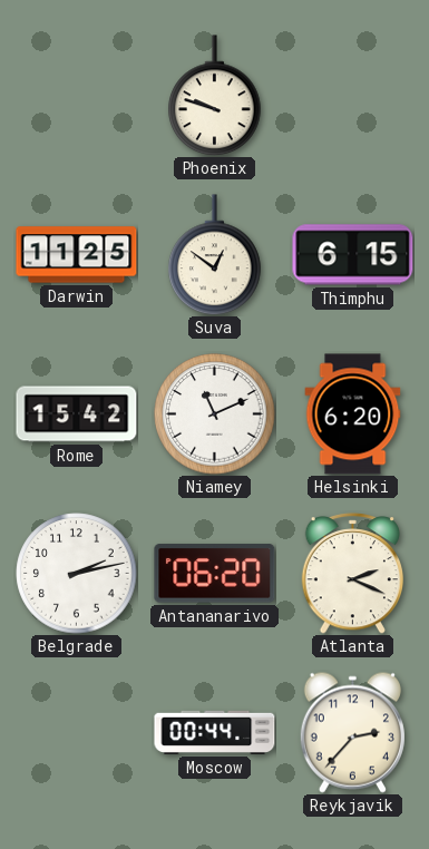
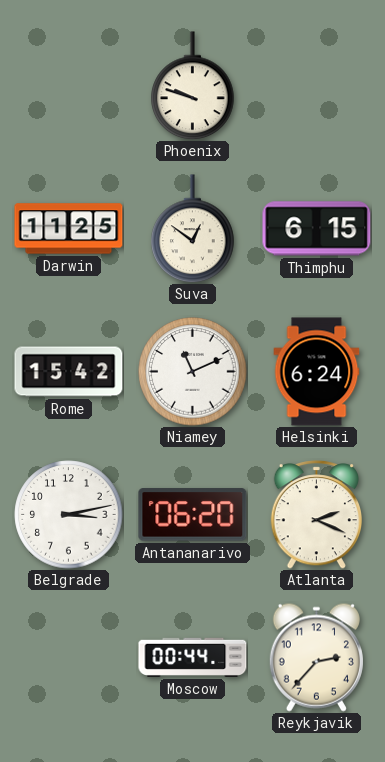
Helsinki: 6:20 -> 6:24 (317, 372)
Belgrade: 2:13 -> 3:13 (69, 515)
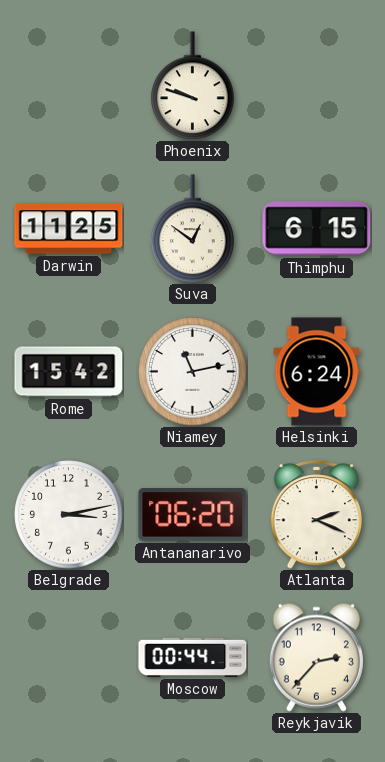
Niamey: 11:11 -> 11:13 (193, 372)
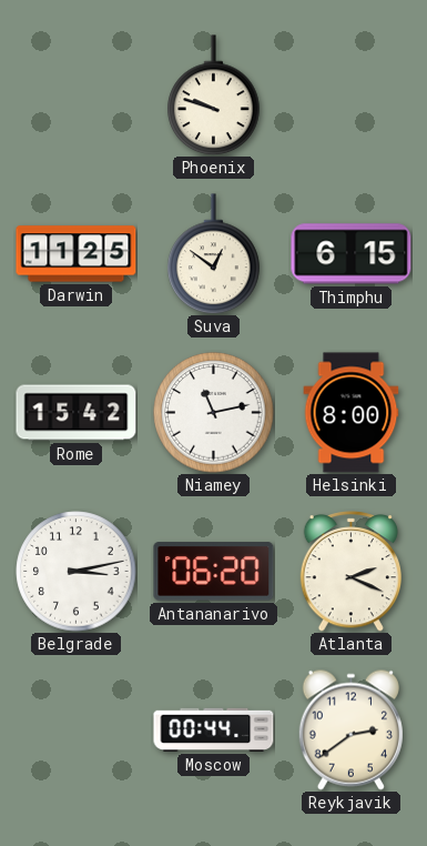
Helsinki: 6:24 -> 8:00 (352, 413)
Reykjavik: 2:37 -> 2:39 (350, 729)
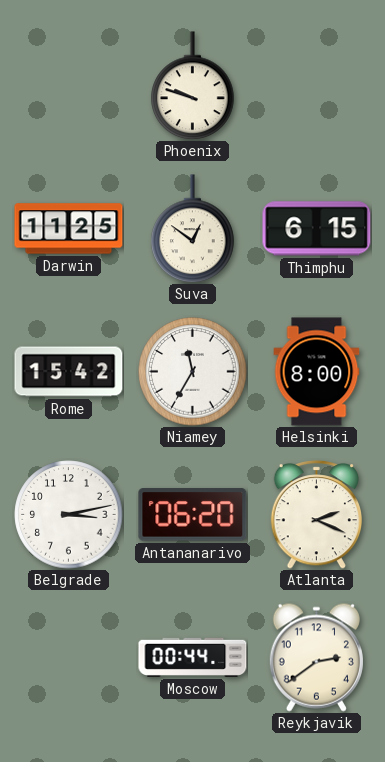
Niamey: 11:13 -> 11:35 (193, 372)
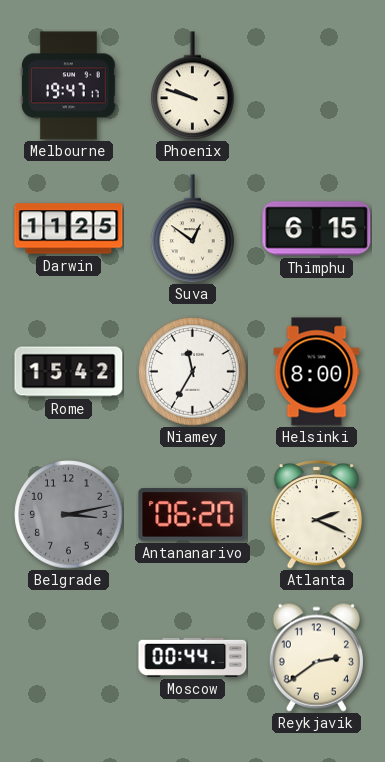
Melbourne: none -> 19:47 (69, 86)
Belgrade dial: white -> grey (69, 515)
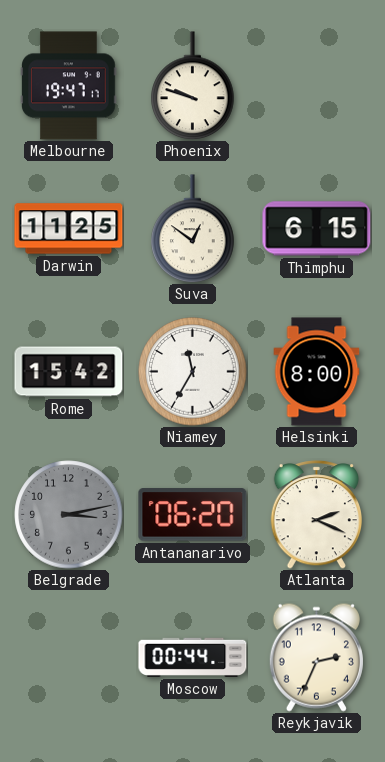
Reykjavik: 2:39 -> 2:34 (316, 657)
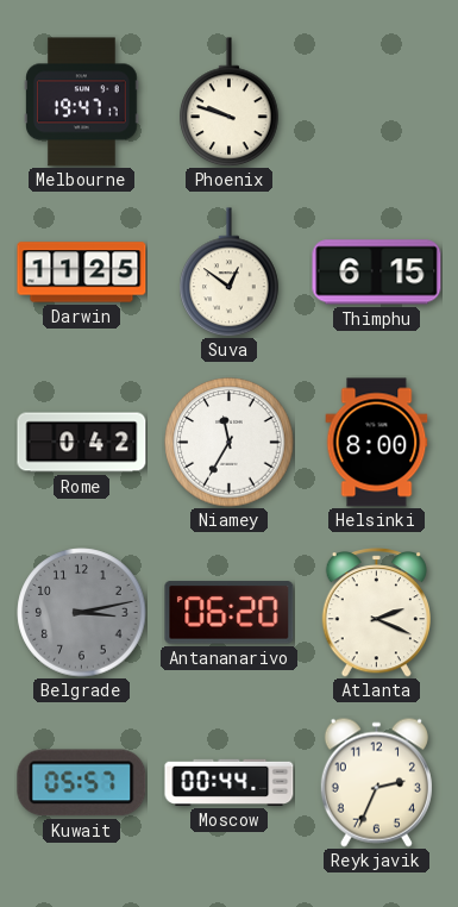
Rome: 15:42 -> 0:42 (82, 443)
Kuwait: none -> 05:57 (82, 783)
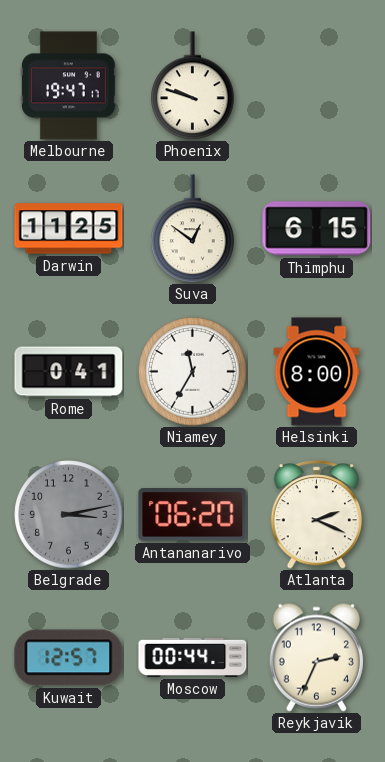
Rome: 0:42 -> 0:41 (69, 372)
Kuwait: 05:57 -> 12:57 (69, 658)
